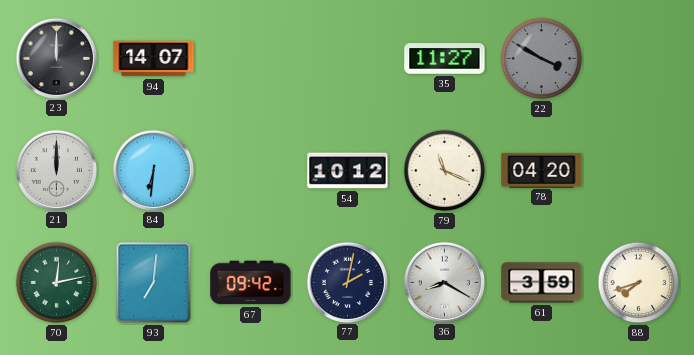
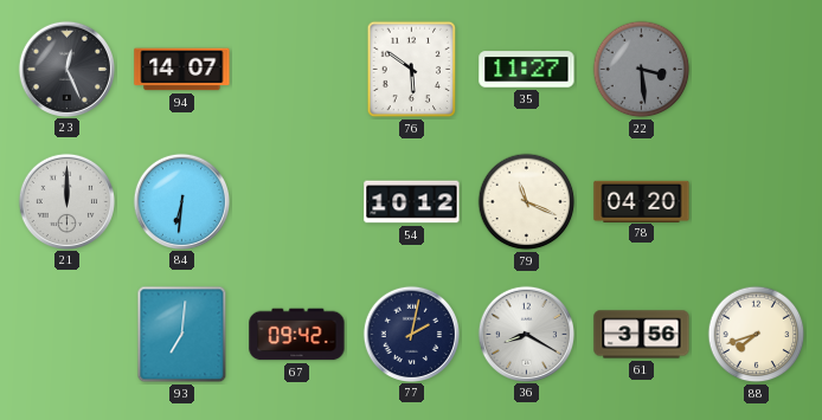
23: 12:00 -> 12:26 (66, 69)
76: none -> 5:51 (412, 70)
22: 3:50 -> 3:29 (642, 70)
70: 12:13 -> none (57, 283)
61: 3:59 -> 3:56 (642, 335)
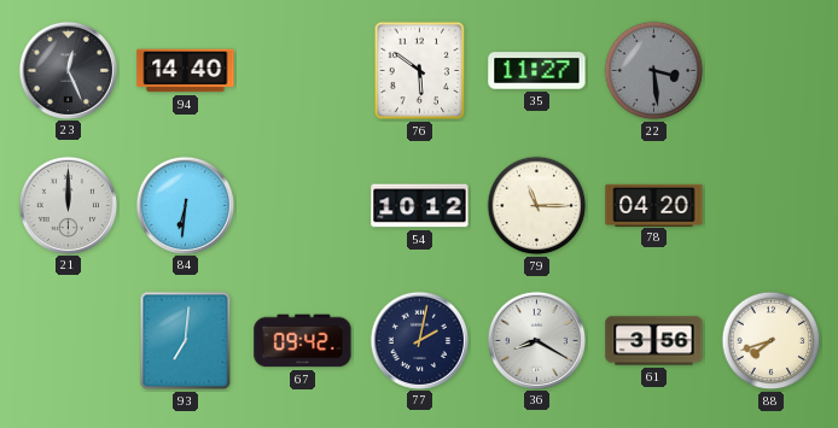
94: 14:07 -> 14:40 (186, 71)
79: 11:19 -> 11:15 (537, 206)
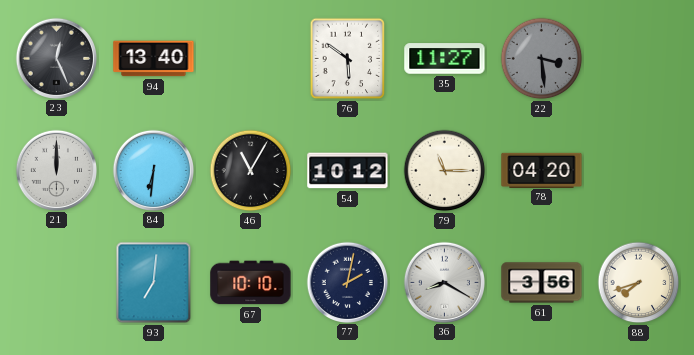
94: 14:40 -> 13:40 (154, 59)
46: none -> 11:05 (251, 171)
67: 09:42 -> 10:10 (251, 283)
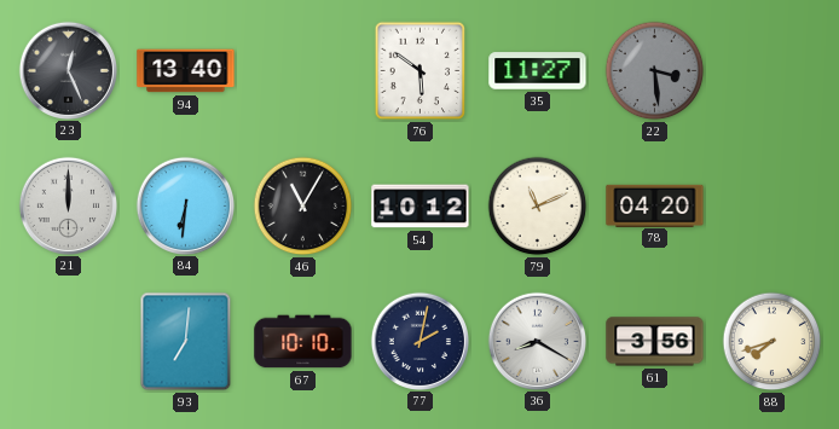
79: 11:15 -> 11:11 (538, 207)
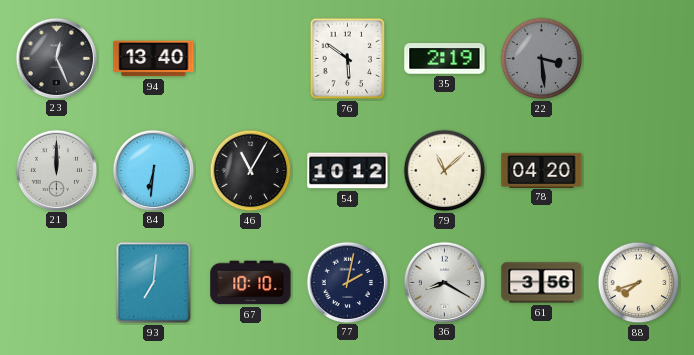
35: 11:27 -> 2:19 (445, 59)
79: 11:11 -> 11:08 (445, 171)
